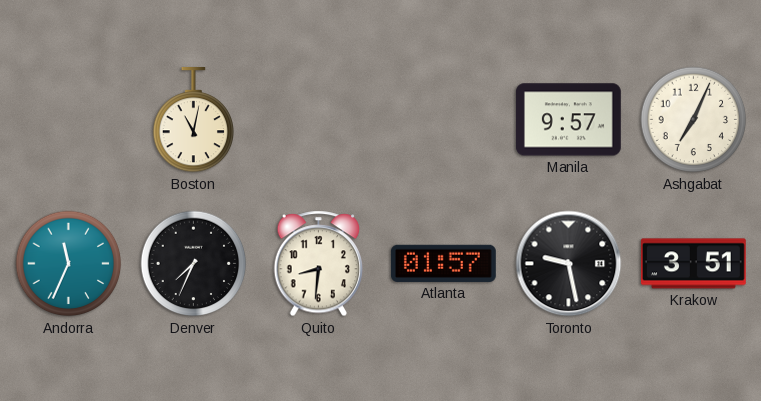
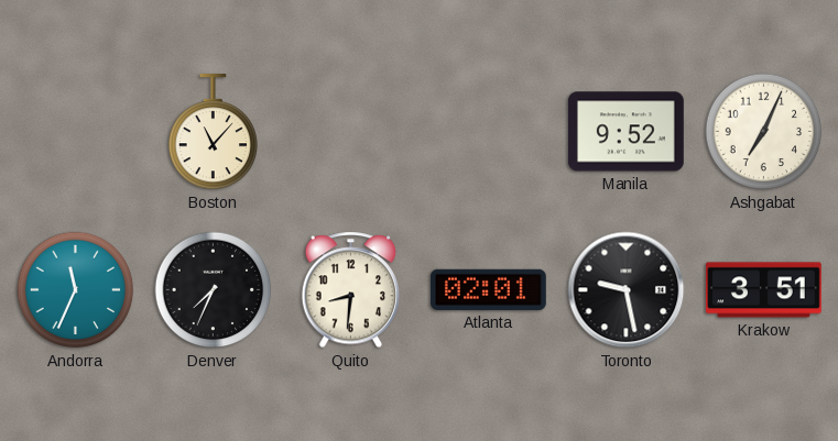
Boston: 11:02 -> 11:07 (214, 132)
Manila: 9:57 -> 9:52 (625, 132)
Atlanta: 01:57 -> 02:01 (488, 289)
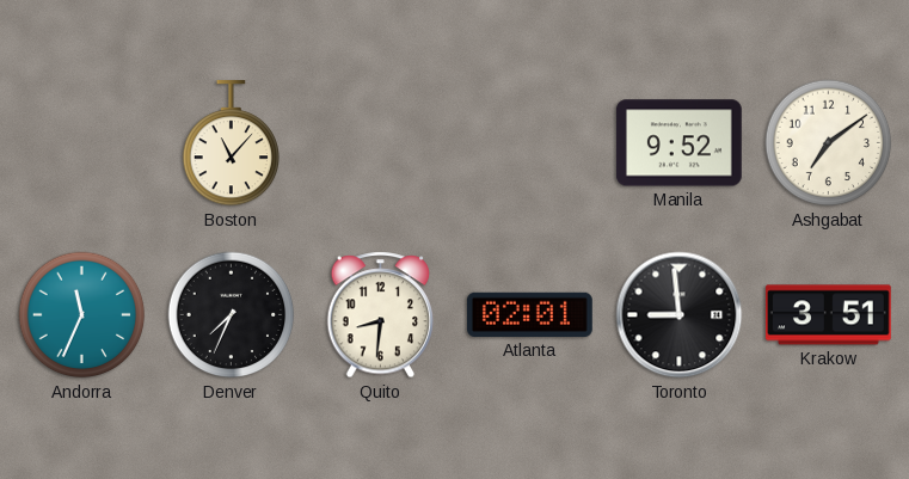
Ashgabat: 7:04 -> 7:09 (829, 143)
Toronto: 9:28 -> 8:59 (680, 315)
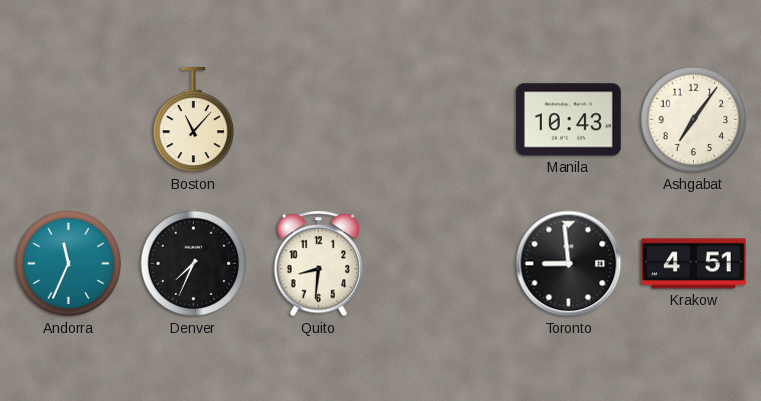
Manila: 9:52 -> 10:43 (568, 120)
Ashgabat: 7:09 -> 7:06 (694, 120)
Atlanta: 02:01 -> none (529, 314)
Krakow: 3:51 -> 4:51 (694, 264)
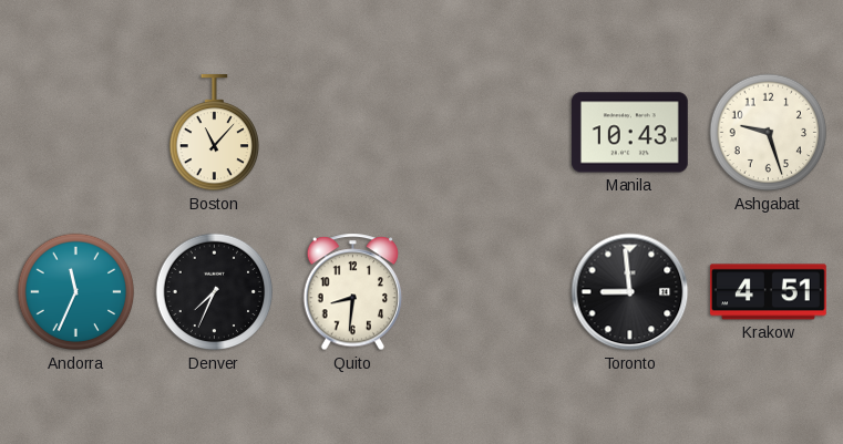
Ashgabat: 7:06 -> 9:27 (769, 133)
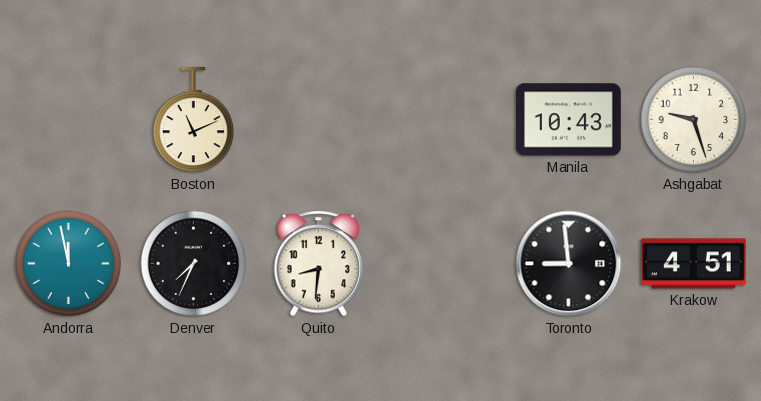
Boston: 11:07 -> 11:11 (194, 120)
Andorra: 11:34 -> 11:58 (69, 264)
